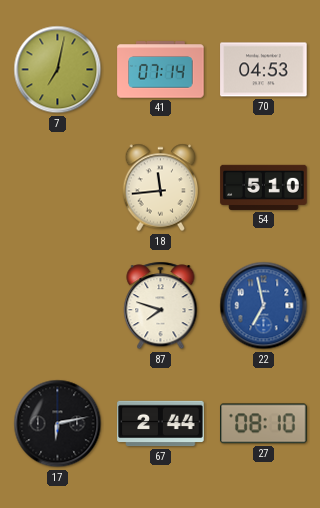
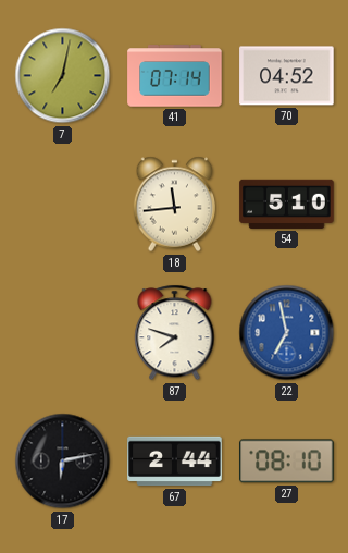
70: 04:53 -> 04:52 (287, 76)
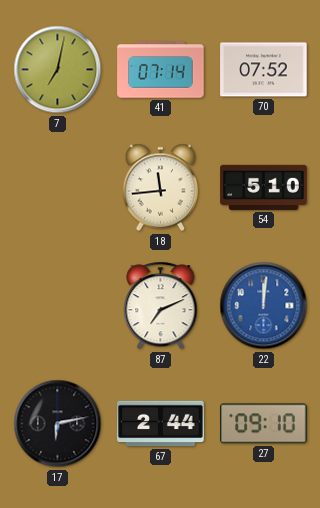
70: 04:52 -> 07:52 (264, 70)
87: 7:48 -> 7:11 (161, 306)
22: 6:58 -> 12:01 (264, 306)
27: 08:10 -> 09:10 (264, 424)
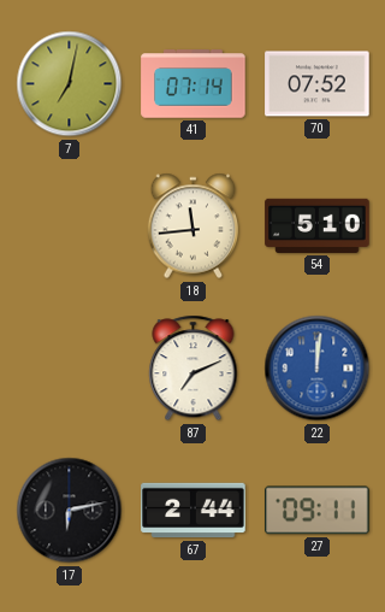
27: 09:10 -> 09:11 (318, 511)
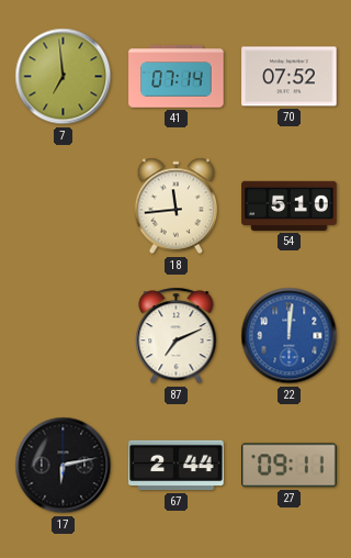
7: 7:02 -> 6:59 (64, 77)
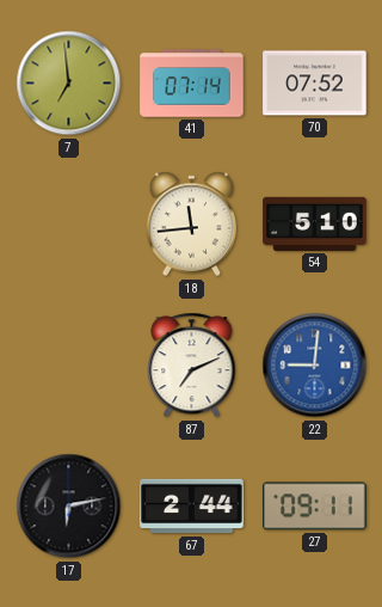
22: 12:01 -> 9:01 (315, 366)
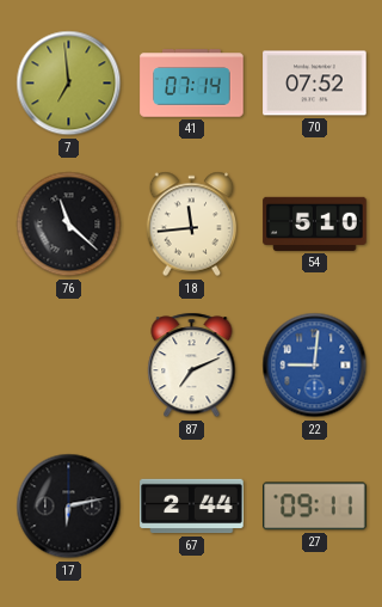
76: none -> 11:22 (69, 225)
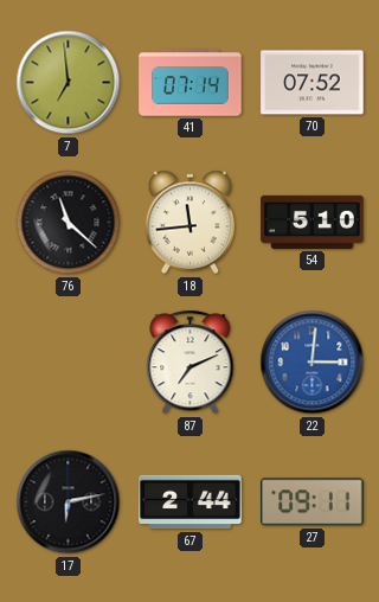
22: 9:01 -> 3:01 (313, 363)
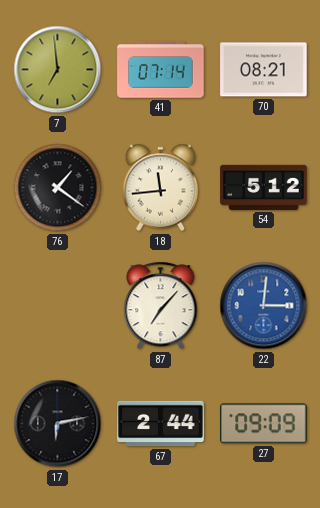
70: 07:52 -> 08:21 (264, 70)
76: 11:22 -> 1:21 (58, 188)
54: 5:10 -> 5:12 (264, 187)
87: 7:11 -> 7:07 (161, 306)
27: 09:11 -> 09:09 (264, 424)
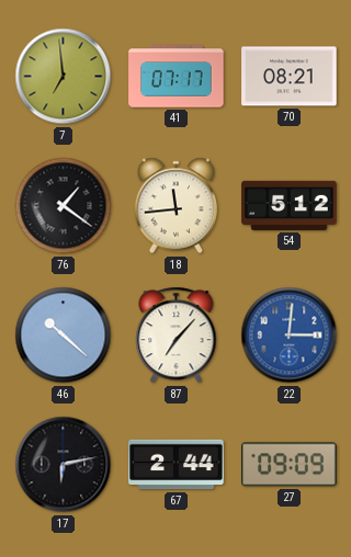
41: 07:14 -> 07:17 (177, 77)
46: none -> 10:22 (64, 336)
